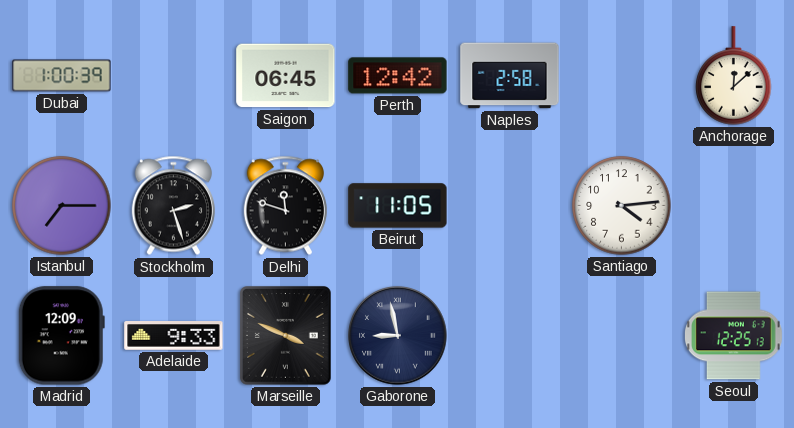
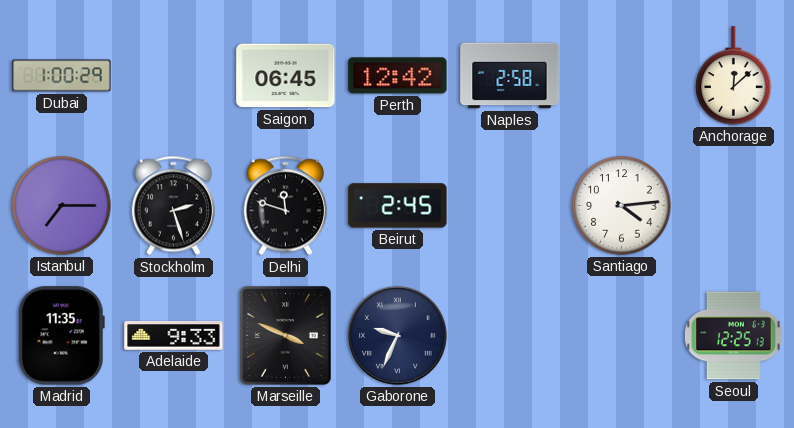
Dubai: 1:00:39 -> 1:00:29 (62, 76)
Beirut: 11:05 -> 2:45 (398, 206)
Madrid: 12:09 -> 11:35 (61, 336)
Gaborone: 8:58 -> 9:34 (398, 336)
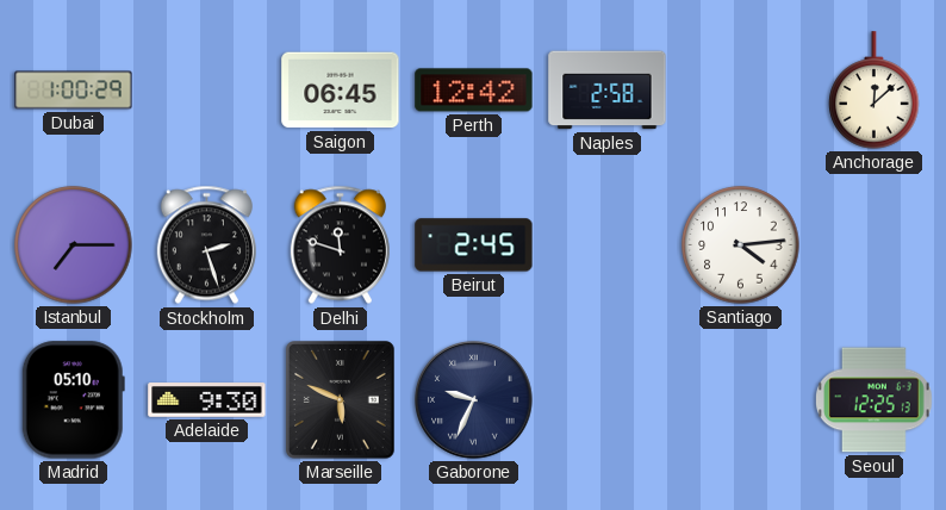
Madrid: 11:35 -> 05:10 (73, 400)
Adelaide: 9:33 -> 9:30 (207, 400)
Marseille: 3:49 -> 5:49 (341, 400)
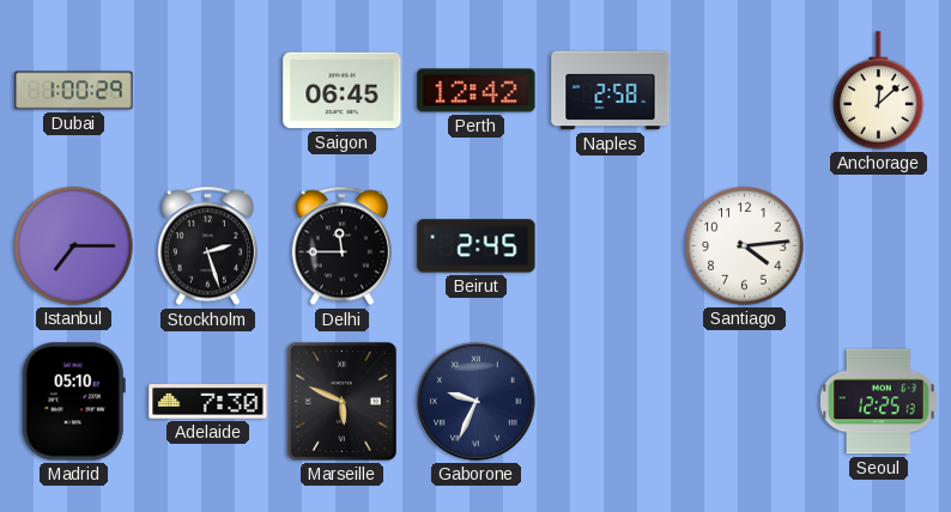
Delhi: 11:48 -> 11:45 (341, 246)
Adelaide: 9:30 -> 7:30 (208, 402)
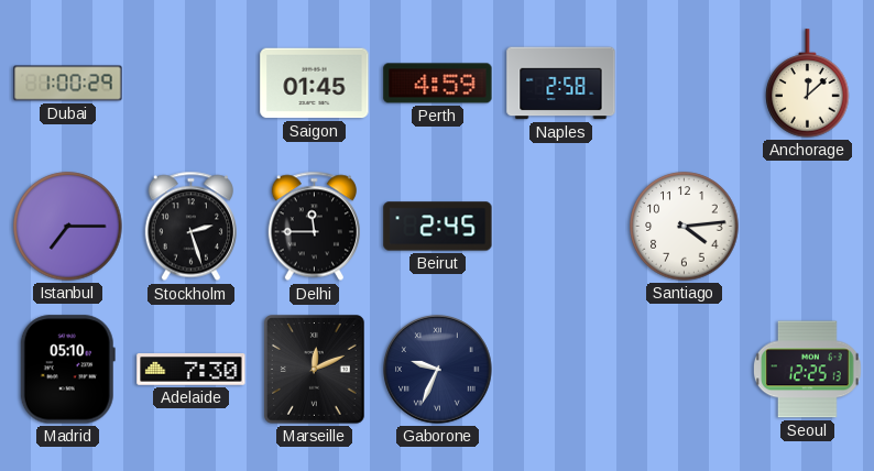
Saigon: 06:45 -> 01:45 (315, 84)
Perth: 12:42 -> 4:59 (438, 84)
Marseille: 5:49 -> 12:11 (315, 370)
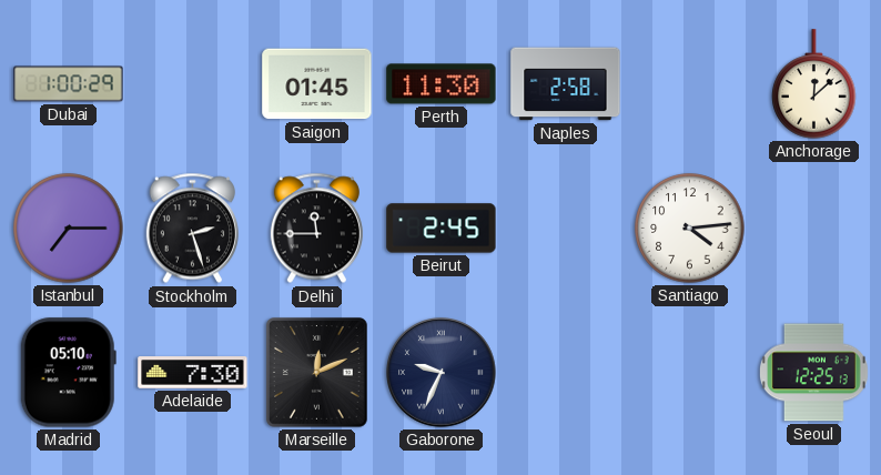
Perth: 4:59 -> 11:30 (442, 84)
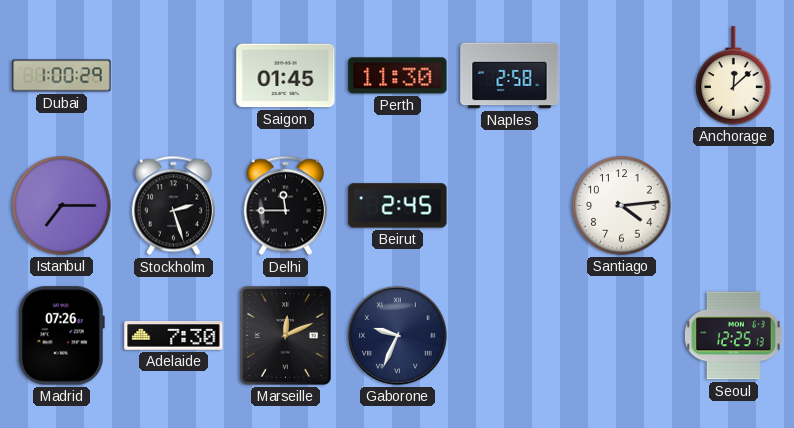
Madrid: 05:10 -> 07:26 (61, 336)
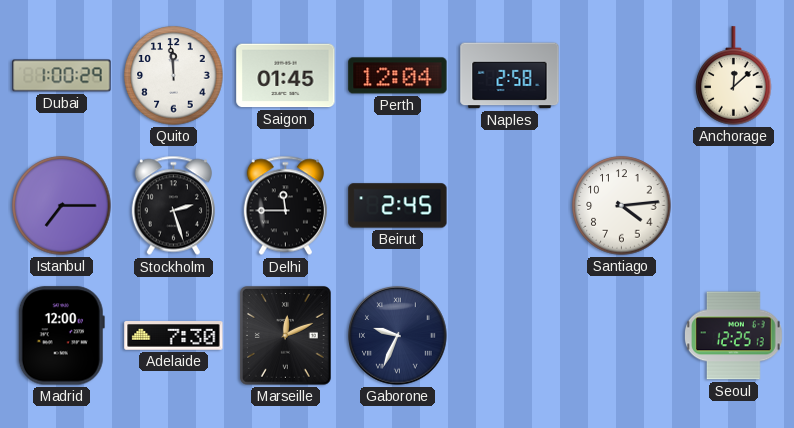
Quito: none -> 11:59 (174, 76)
Perth: 11:30 -> 12:04 (398, 76)
Madrid: 07:26 -> 12:00 (61, 336)
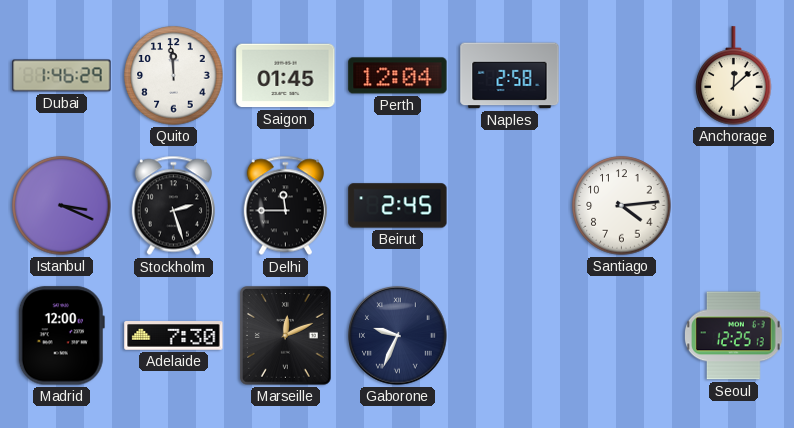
Dubai: 1:00 -> 1:46 (62, 76)
Istanbul: 7:15 -> 3:19 (62, 206)
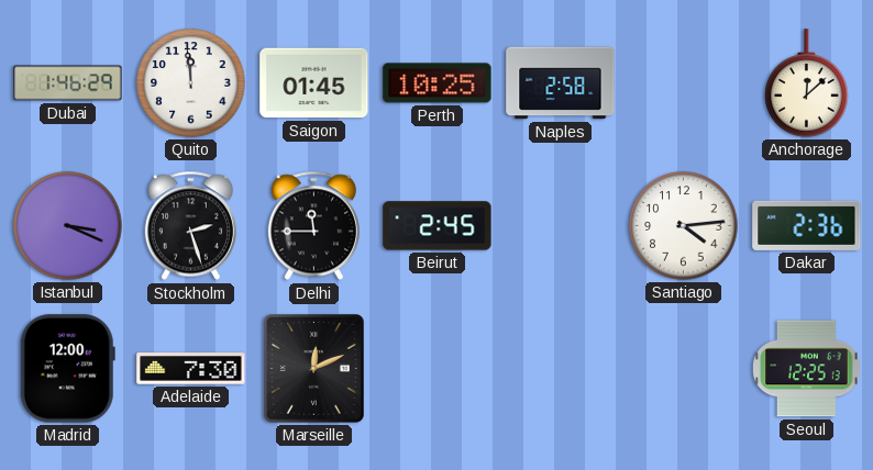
Perth: 12:04 -> 10:25 (438, 83)
Dakar: none -> 2:36 (807, 225)
Gaborone: 9:34 -> none (398, 336)
